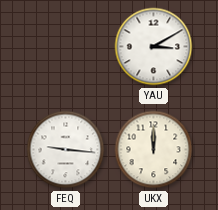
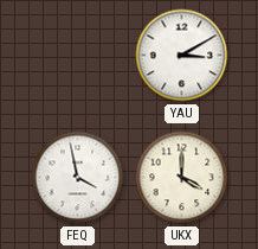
FEQ: 9:16 -> 3:58 (78, 178)
UKX: 12:00 -> 4:00 (182, 178)
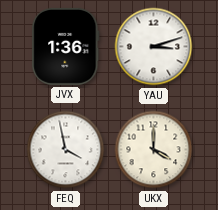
JVX: none -> 1:36 (66, 46)
YAU: 3:10 -> 3:12 (154, 47)
